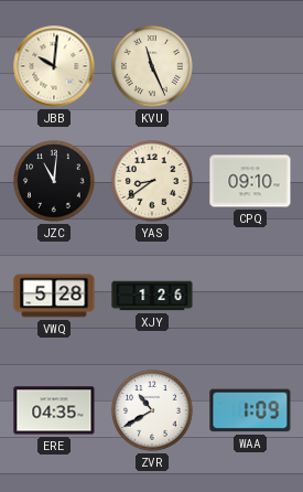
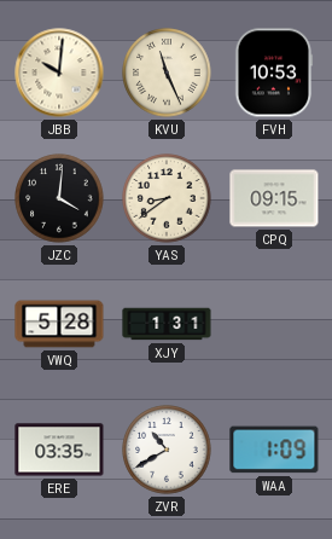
FVH: none -> 10:53 (274, 73)
JZC: 11:01 -> 4:01 (59, 198)
CPQ: 09:10 -> 09:15 (274, 198)
XJY: 1:26 -> 1:31 (167, 324)
ERE: 04:35 -> 03:35 (59, 450)
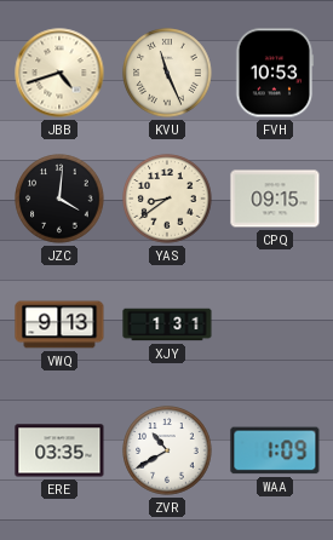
JBB: 10:01 -> 4:42 (59, 73)
VWQ: 5:28 -> 9:13 (59, 324)
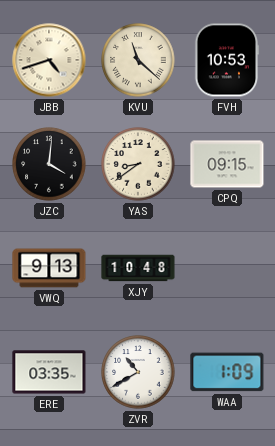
KVU: 11:26 -> 11:22 (138, 60)
XJY: 1:31 -> 10:48 (138, 268)
